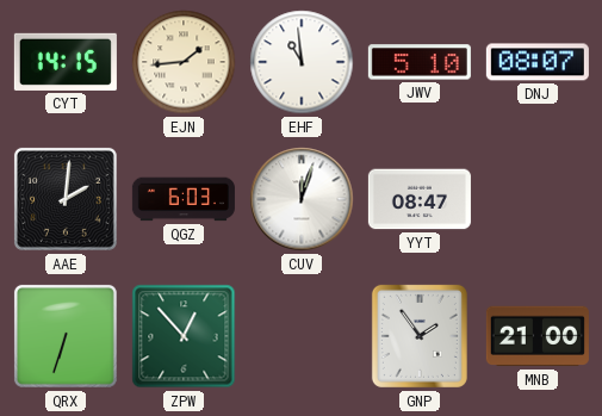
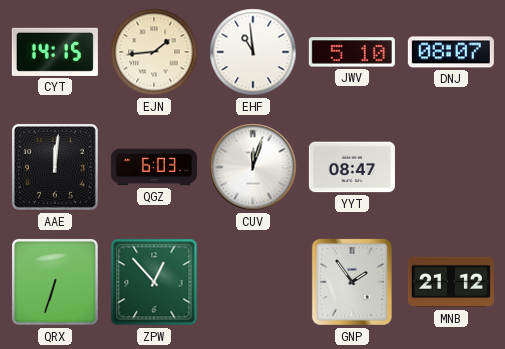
AAE: 2:01 -> 12:01 (55, 167)
MNB: 21:00 -> 21:12 (451, 282)
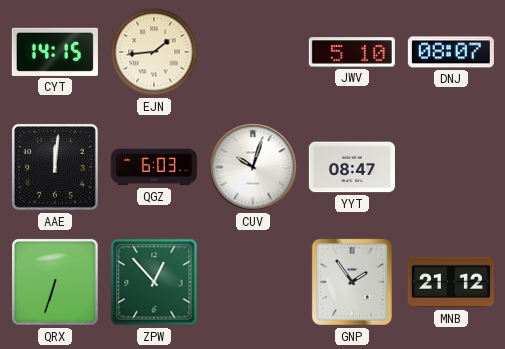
EHF: 10:59 -> none (253, 52)
CUV: 12:03 -> 10:03 (253, 167)
